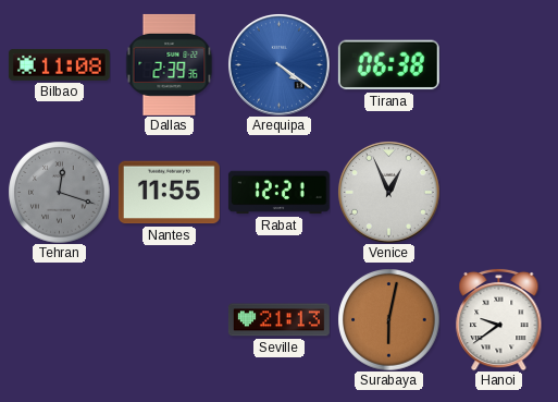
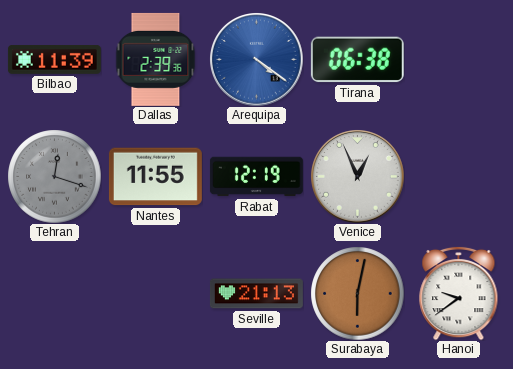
Bilbao: 11:08 -> 11:39 (54, 59)
Rabat: 12:21 -> 12:19 (256, 177)
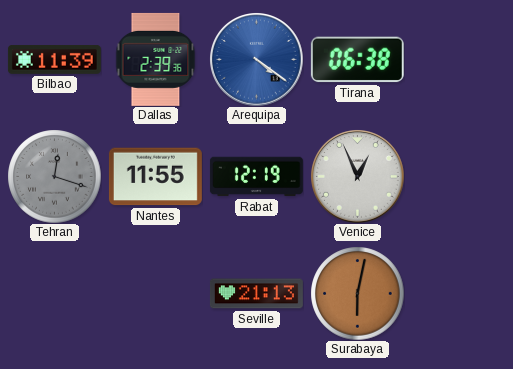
Hanoi: 9:39 -> none (459, 293)
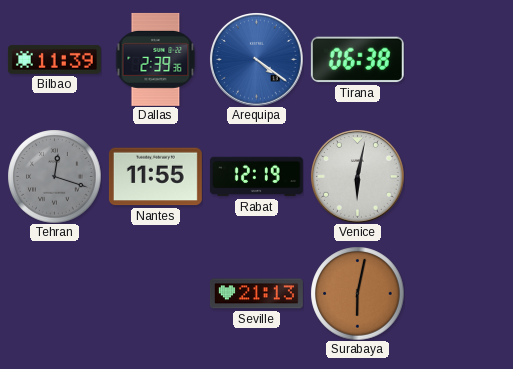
Venice: 12:56 -> 6:02 (358, 177)
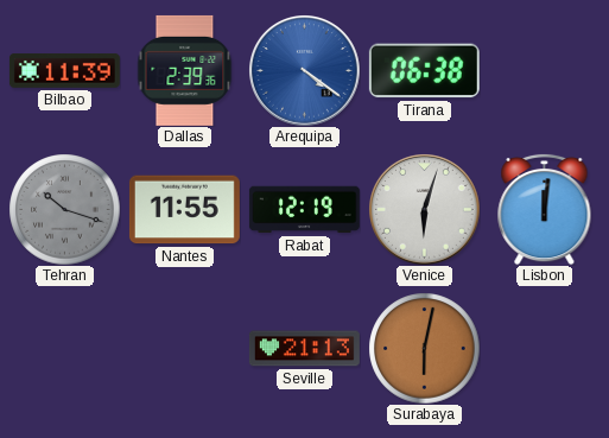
Tehran: 12:18 -> 10:18 (64, 209)
Venice: 6:02 -> 6:03 (425, 210)
Lisbon: none -> 12:01 (545, 209)
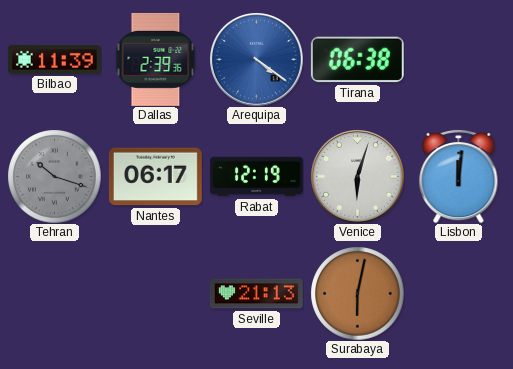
Nantes: 11:55 -> 06:17 (155, 177)
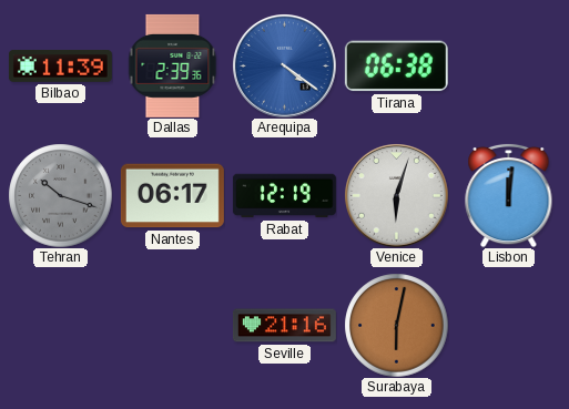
Seville: 21:13 -> 21:16 (284, 326)
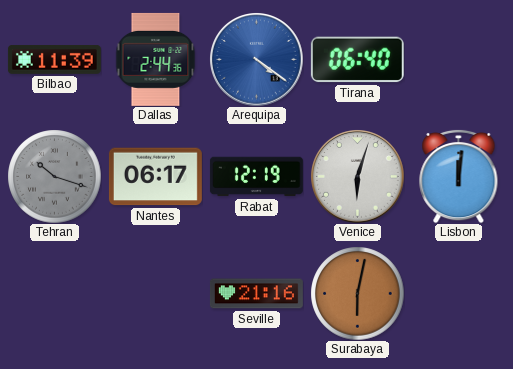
Dallas: 2:39 -> 2:44 (156, 59)
Tirana: 06:38 -> 06:40 (357, 60)
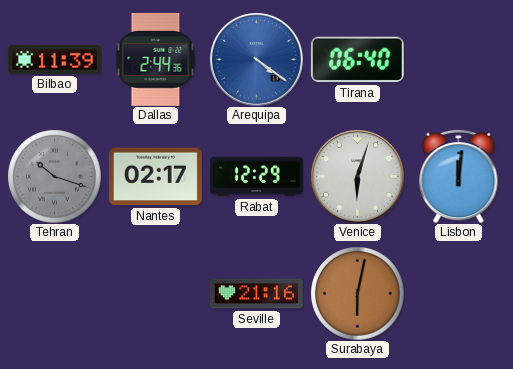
Nantes: 06:17 -> 02:17 (155, 177)
Rabat: 12:19 -> 12:29 (256, 177)
